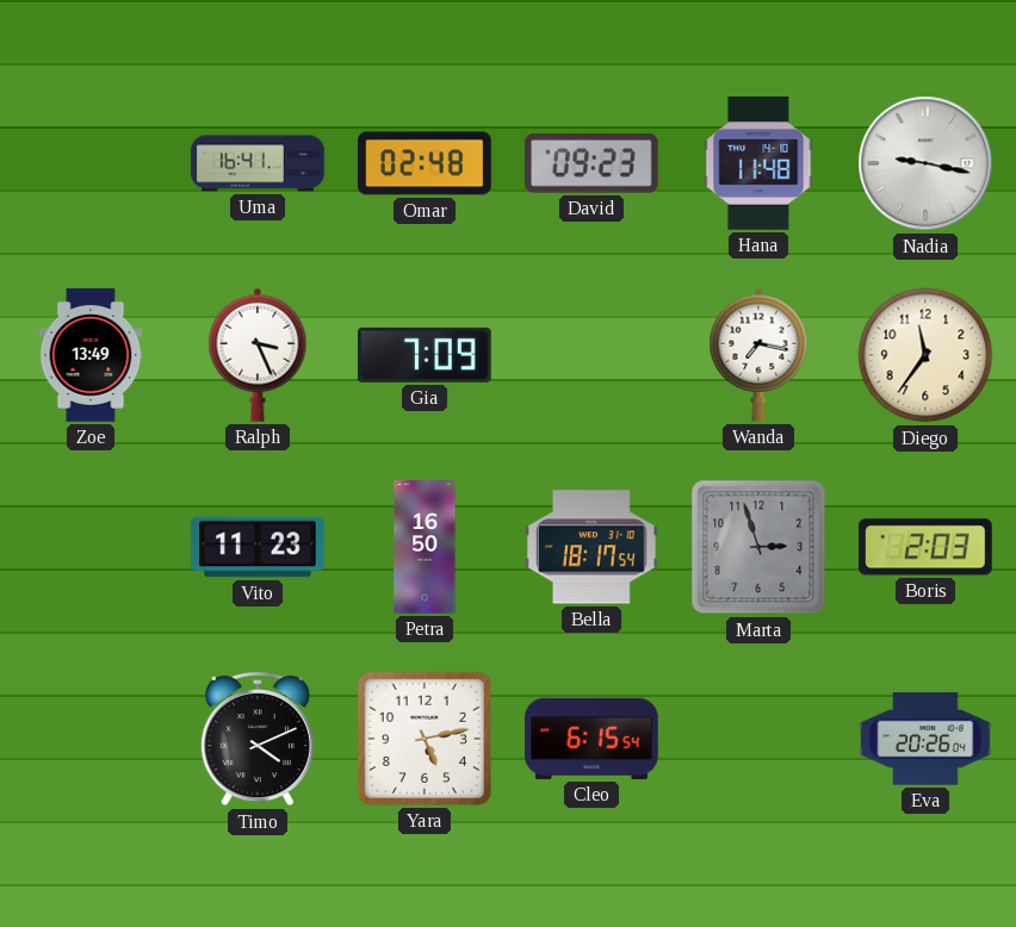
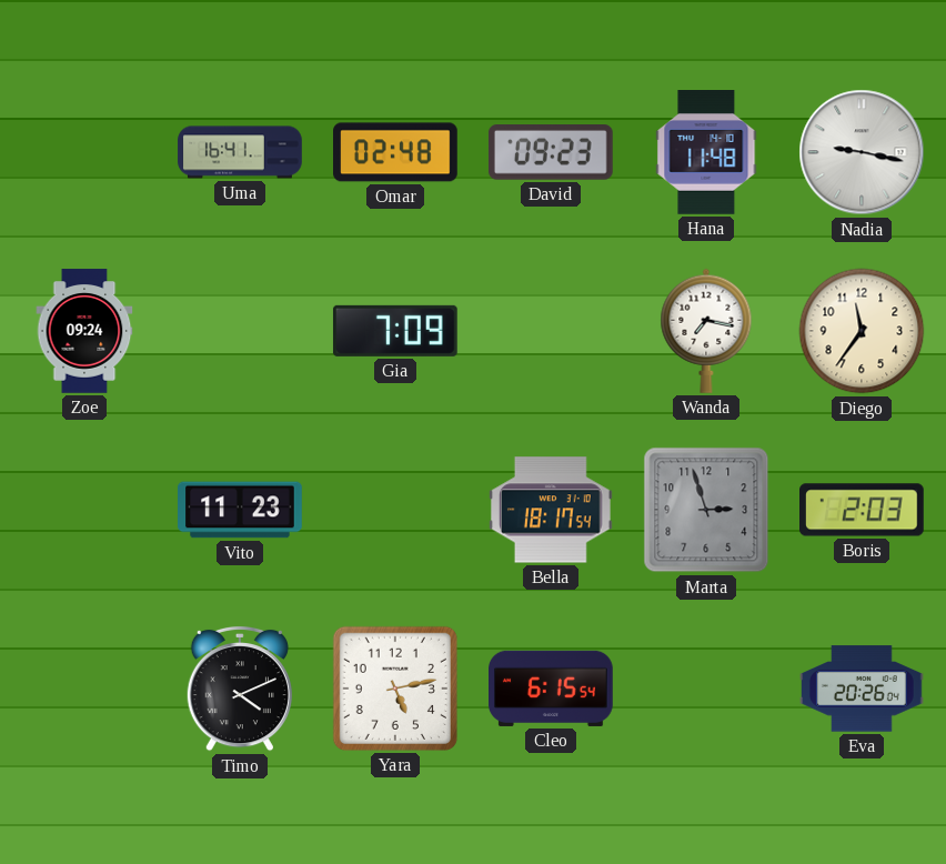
Zoe: 13:49 -> 09:24 (84, 331)
Ralph: 3:26 -> none (258, 355)
Petra: 16:50 -> none (425, 547)
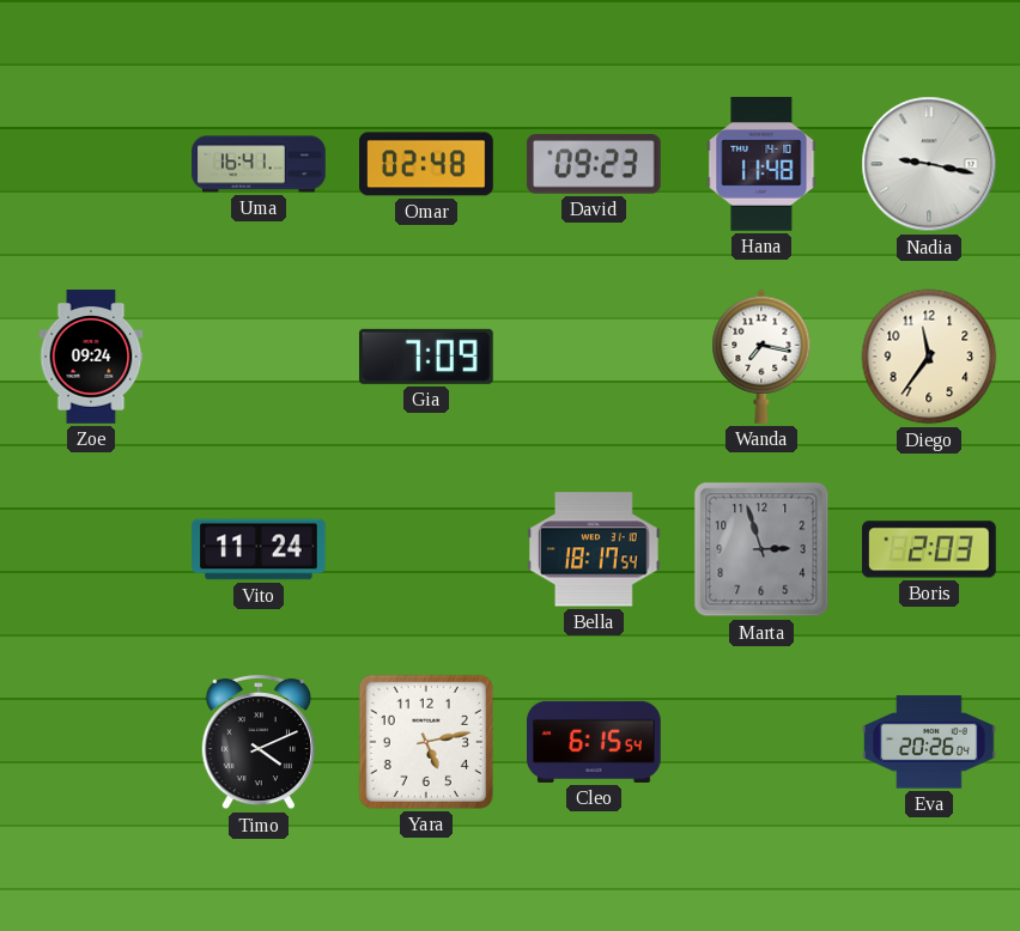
Vito: 11:23 -> 11:24 (259, 549)
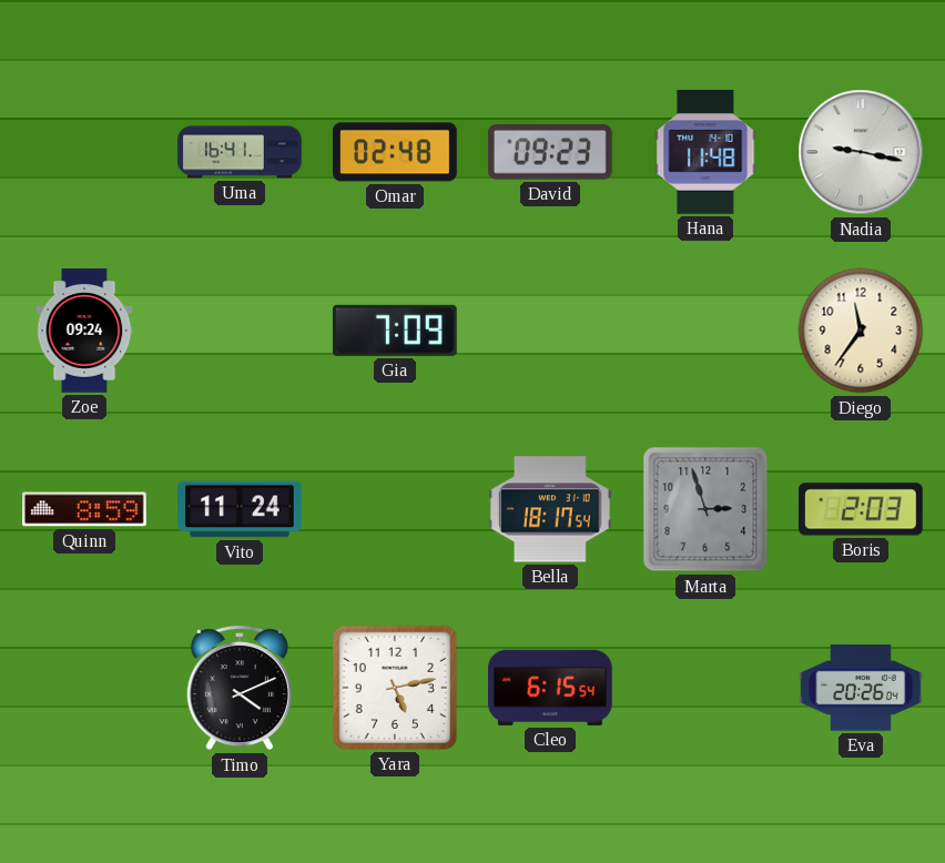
Wanda: 7:17 -> none (761, 357)
Quinn: none -> 8:59 (85, 509)
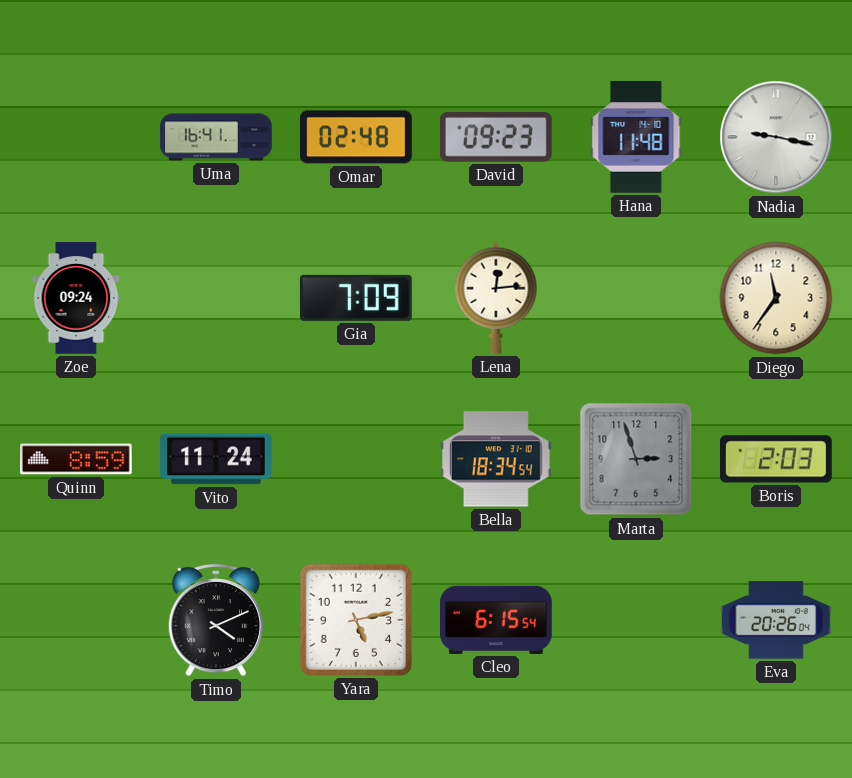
Lena: none -> 12:14 (496, 298)
Bella: 18:17 -> 18:34 (497, 459)
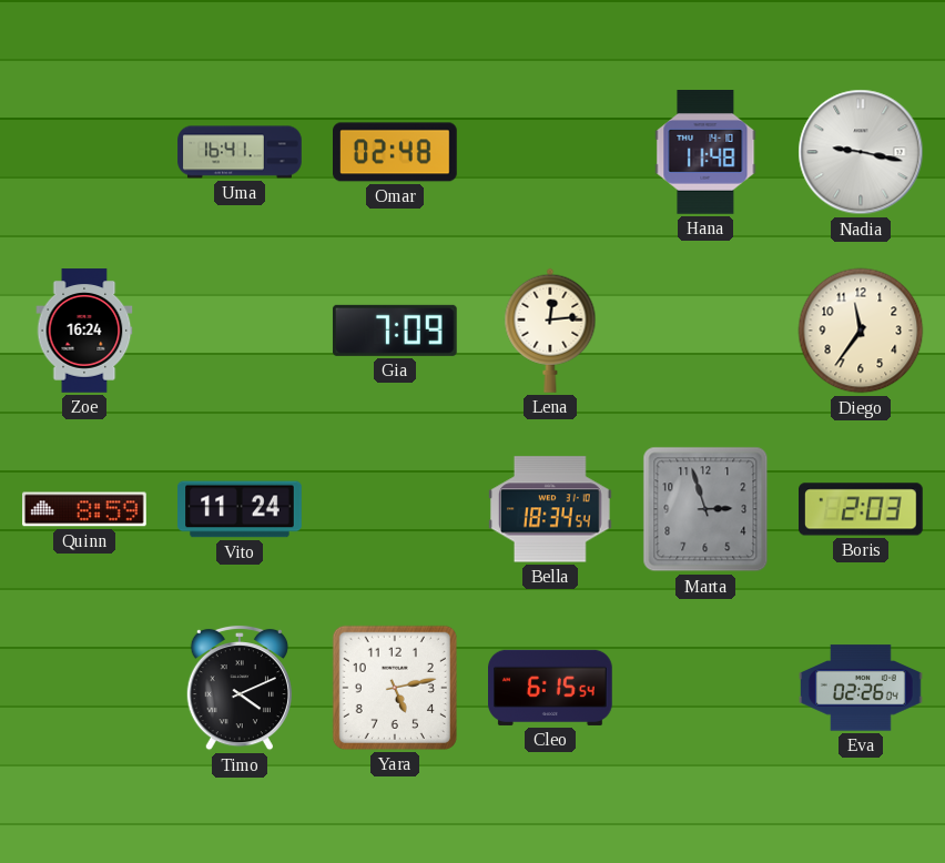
David: 09:23 -> none (496, 138)
Zoe: 09:24 -> 16:24 (84, 331)
Eva: 20:26 -> 02:26 (861, 688)
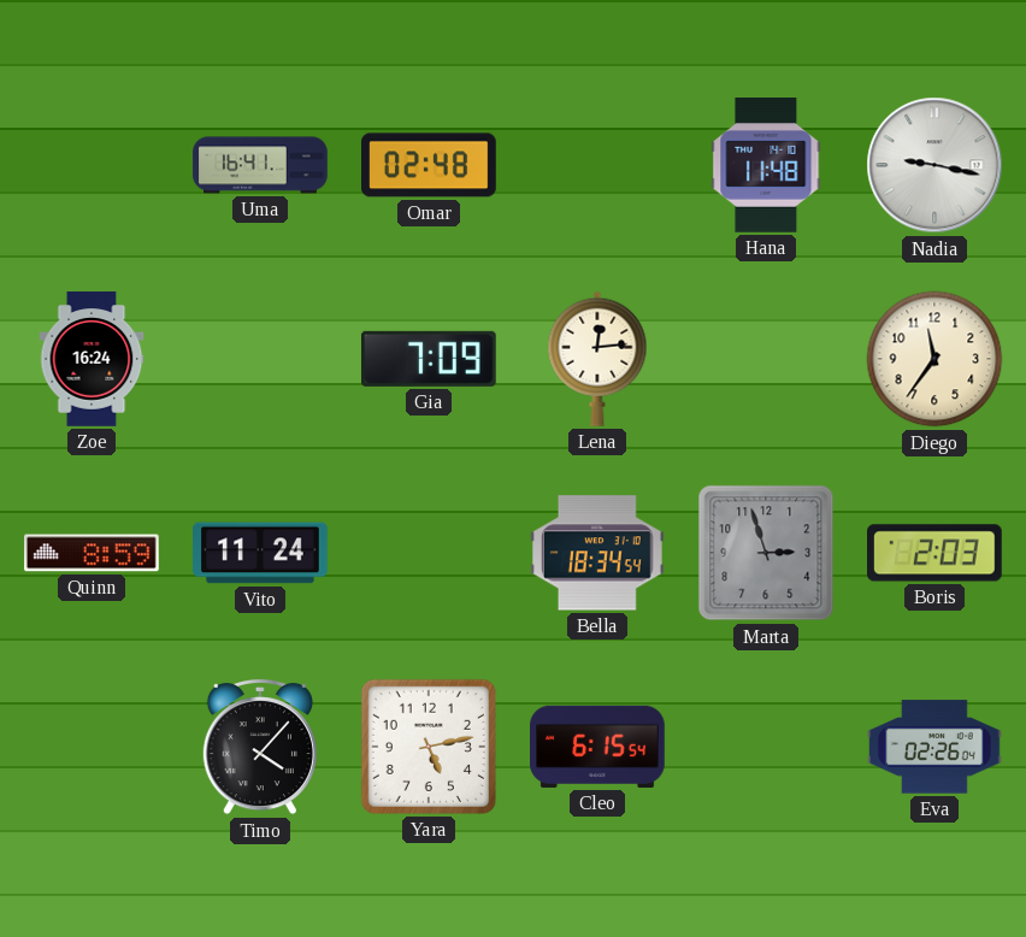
Timo: 4:11 -> 4:07 (260, 747)
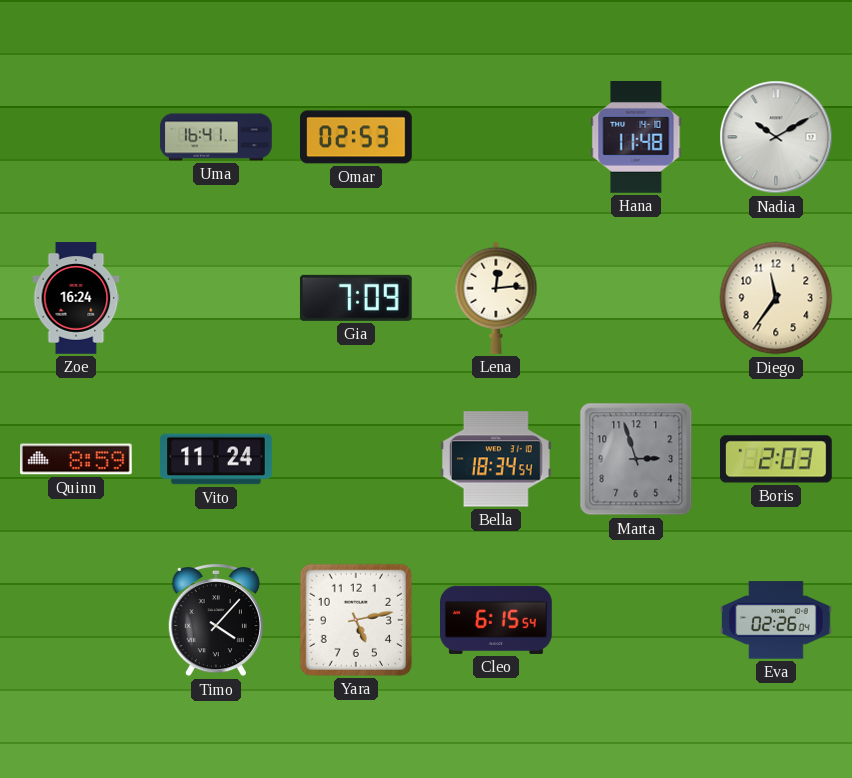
Omar: 02:48 -> 02:53 (356, 137)
Nadia: 9:17 -> 10:10 (776, 137)
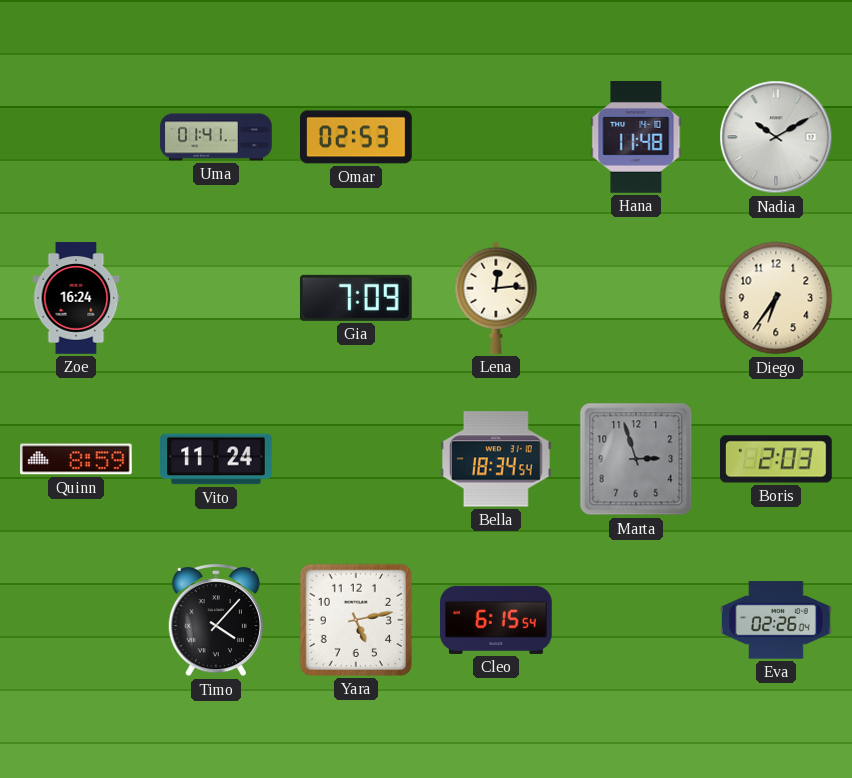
Uma: 16:41 -> 01:41 (216, 137)
Diego: 11:36 -> 6:36 (776, 298)
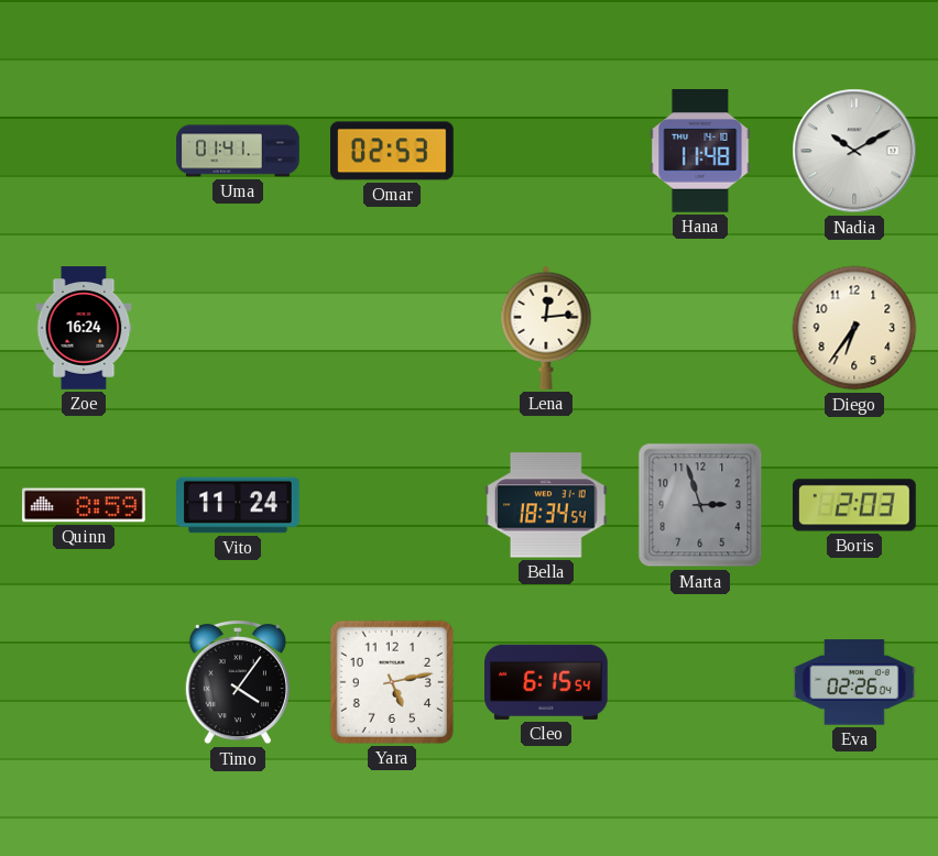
Gia: 7:09 -> none (356, 298)
Timo: 4:07 -> 4:06 (238, 682)
